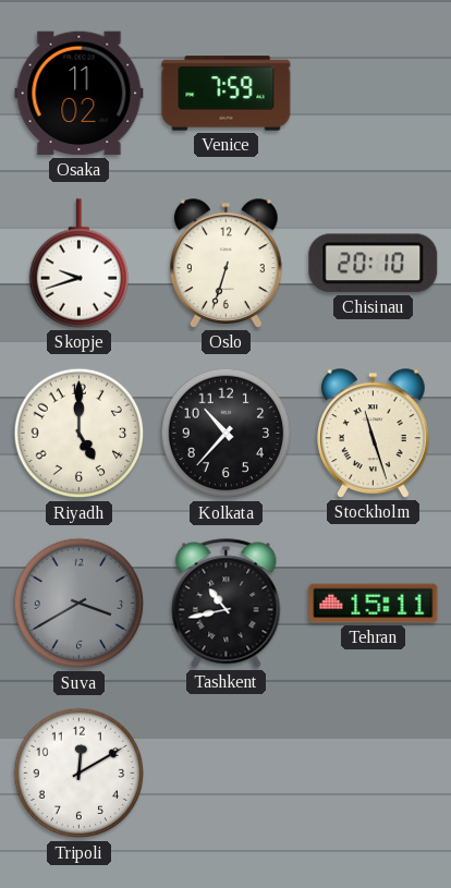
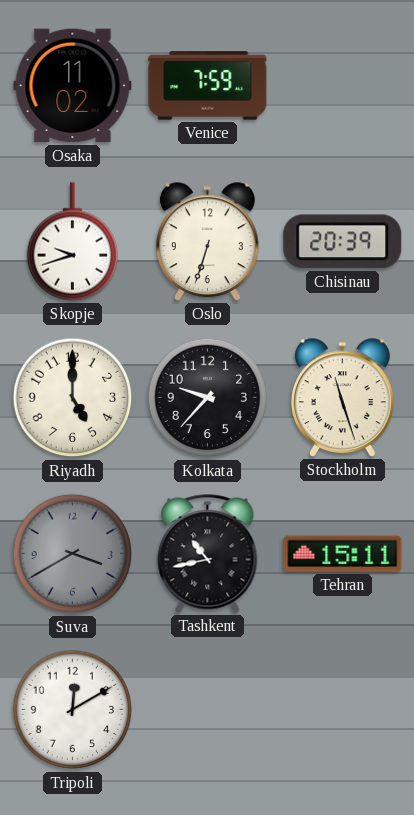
Chisinau: 20:10 -> 20:39 (343, 242)
Kolkata: 10:37 -> 9:37 (208, 398)
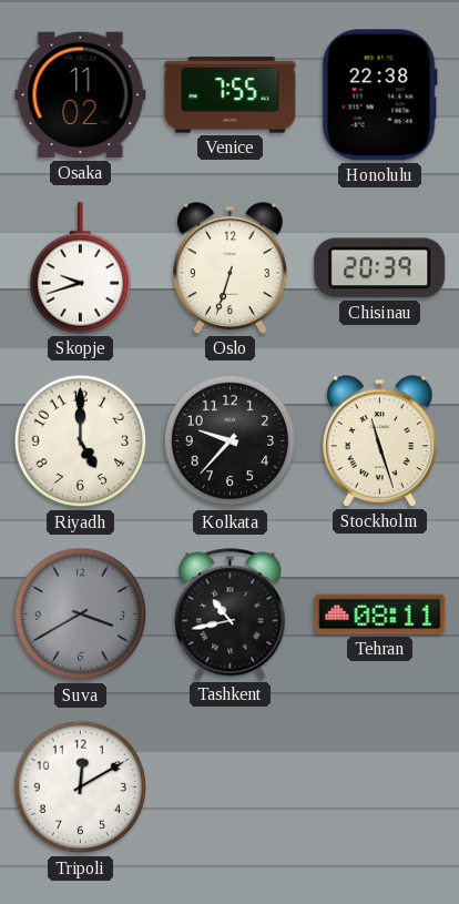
Venice: 7:59 -> 7:55 (231, 95)
Honolulu: none -> 22:38 (379, 95)
Tehran: 15:11 -> 08:11 (380, 614)
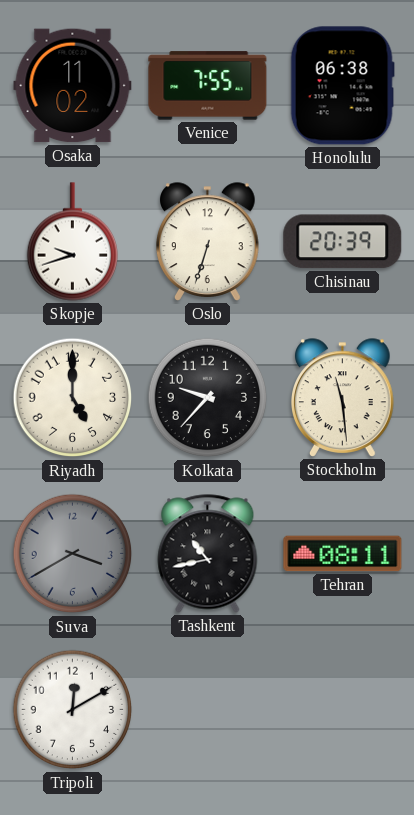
Honolulu: 22:38 -> 06:38 (342, 86)
Stockholm: 11:27 -> 11:29 (343, 398)
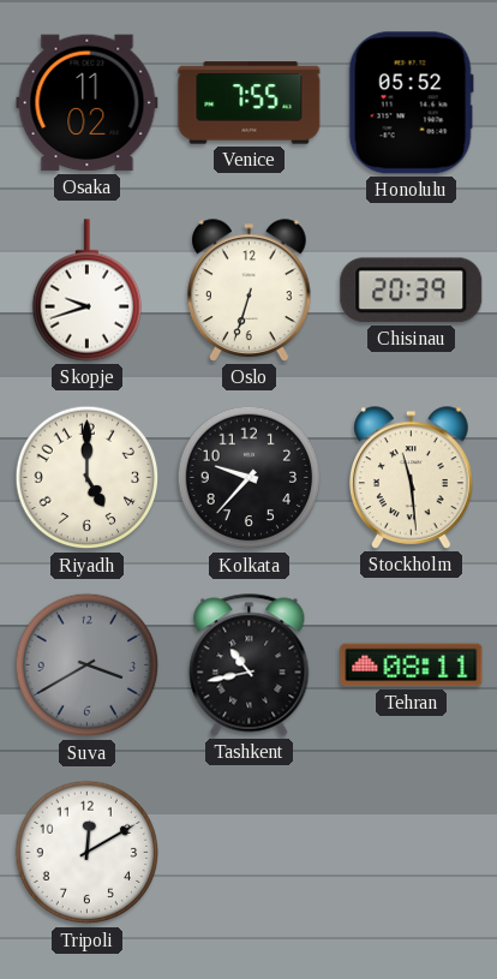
Honolulu: 06:38 -> 05:52 (411, 103)
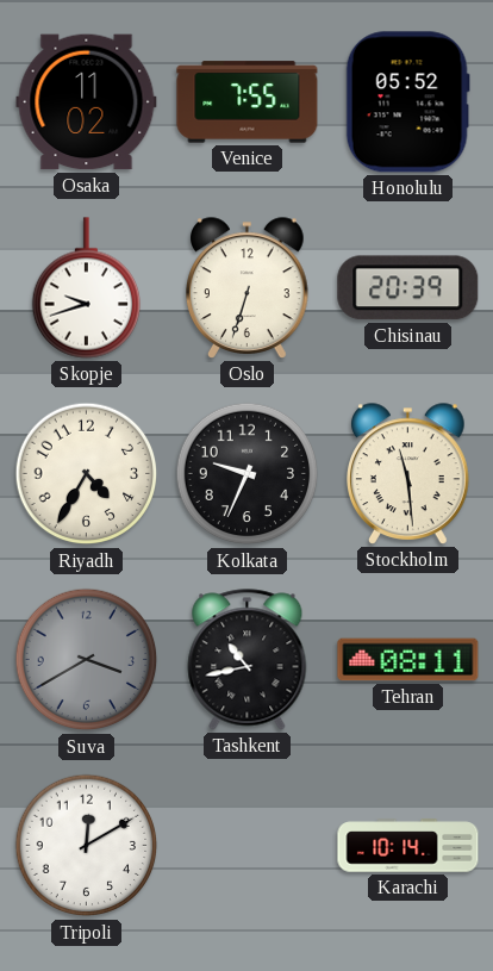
Riyadh: 5:00 -> 4:35 (87, 474)
Kolkata: 9:37 -> 9:34 (248, 474)
Karachi: none -> 10:14 (408, 846)
